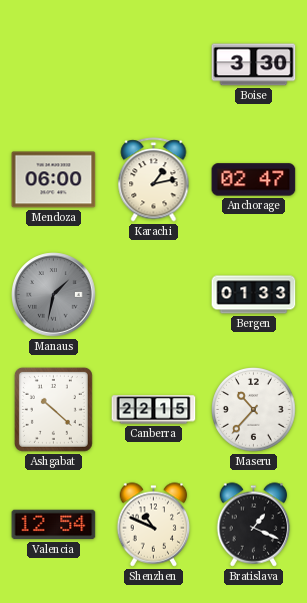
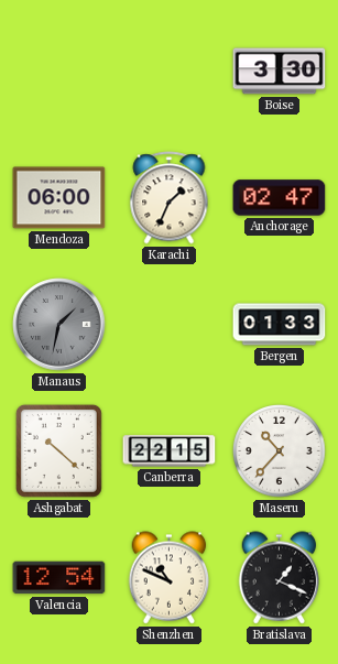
Karachi: 1:13 -> 1:34 (170, 198)
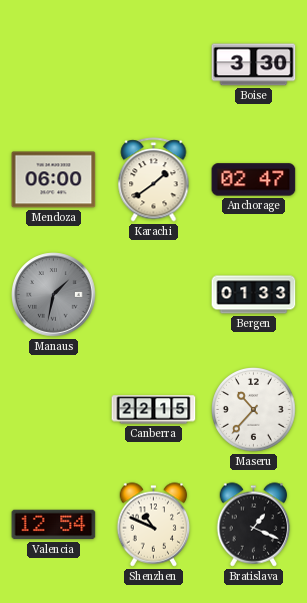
Karachi: 1:34 -> 1:39 (154, 180)
Ashgabat: 10:22 -> none (58, 450)
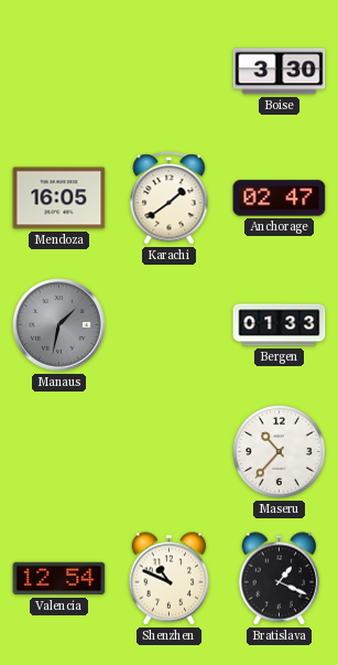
Mendoza: 06:00 -> 16:05 (59, 199)
Canberra: 22:15 -> none (154, 410)
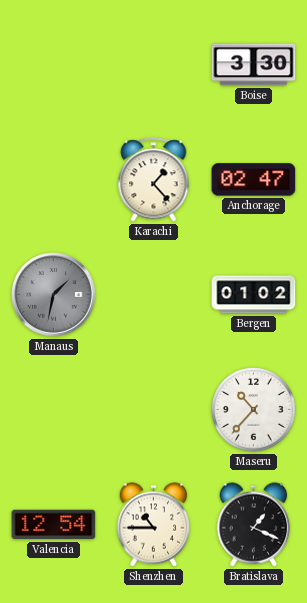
Mendoza: 16:05 -> none (59, 199)
Karachi: 1:39 -> 1:23 (154, 180)
Bergen: 01:33 -> 01:02 (254, 295)
Shenzhen: 10:49 -> 10:45 (154, 525)
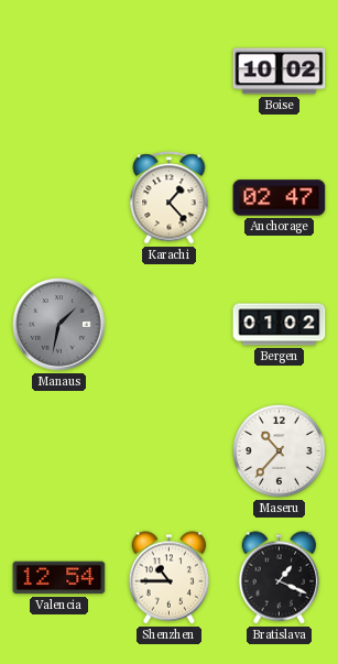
Boise: 3:30 -> 10:02 (280, 72)
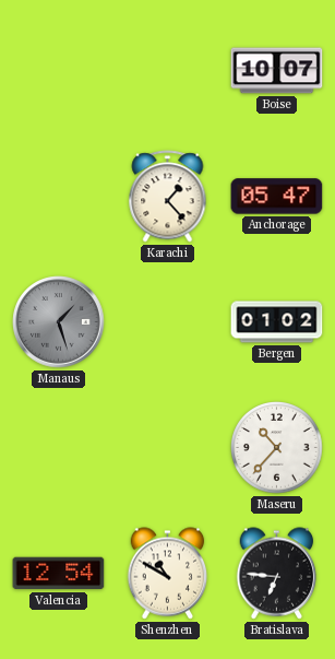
Boise: 10:02 -> 10:07 (277, 71)
Anchorage: 02:47 -> 05:47 (277, 197)
Manaus: 1:32 -> 1:27 (59, 322)
Shenzhen: 10:45 -> 10:50 (168, 574)
Bratislava: 1:19 -> 6:46 (277, 574)
